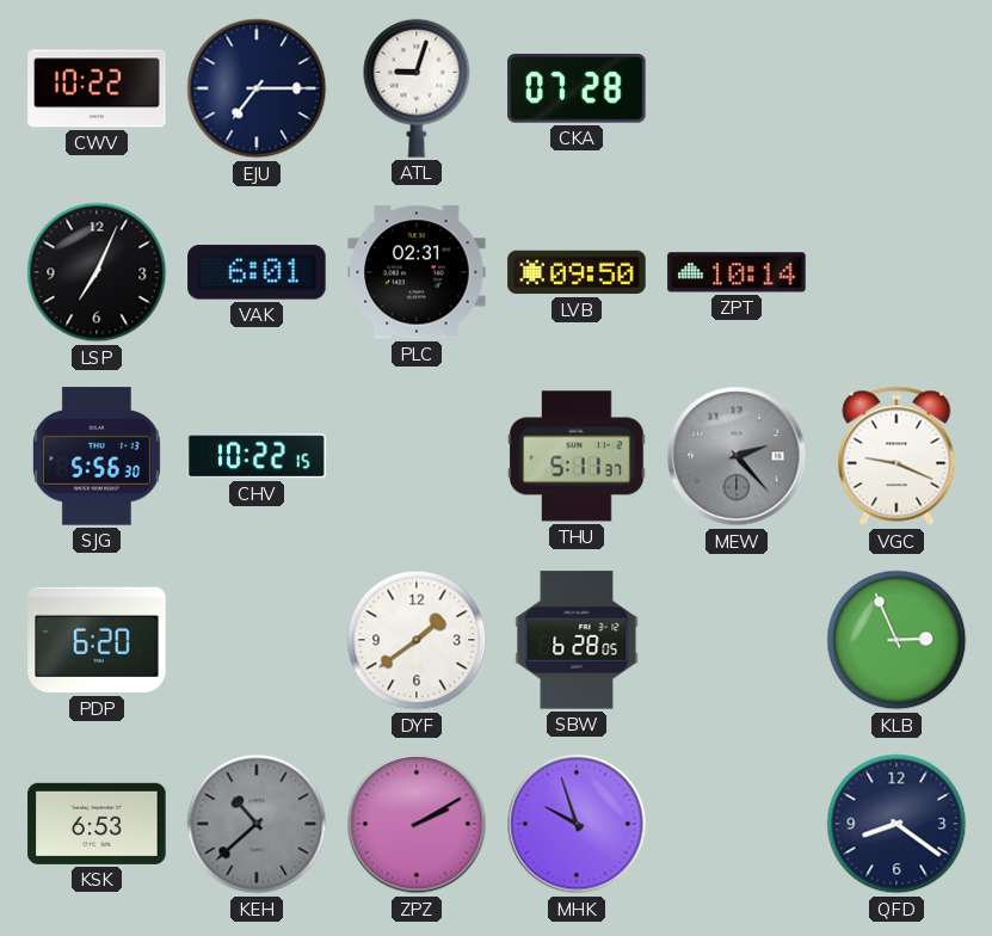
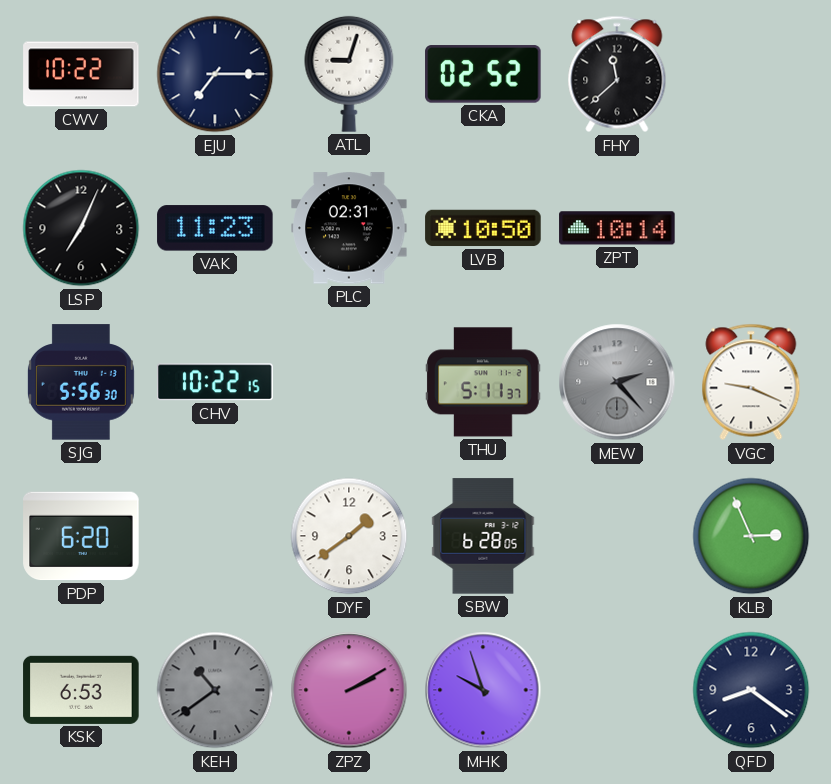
CKA: 07:28 -> 02:52 (483, 74)
FHY: none -> 11:38 (617, 74)
VAK: 6:01 -> 11:23 (215, 228)
LVB: 09:50 -> 10:50 (483, 228)
KEH: 10:38 -> 10:39 (215, 690)
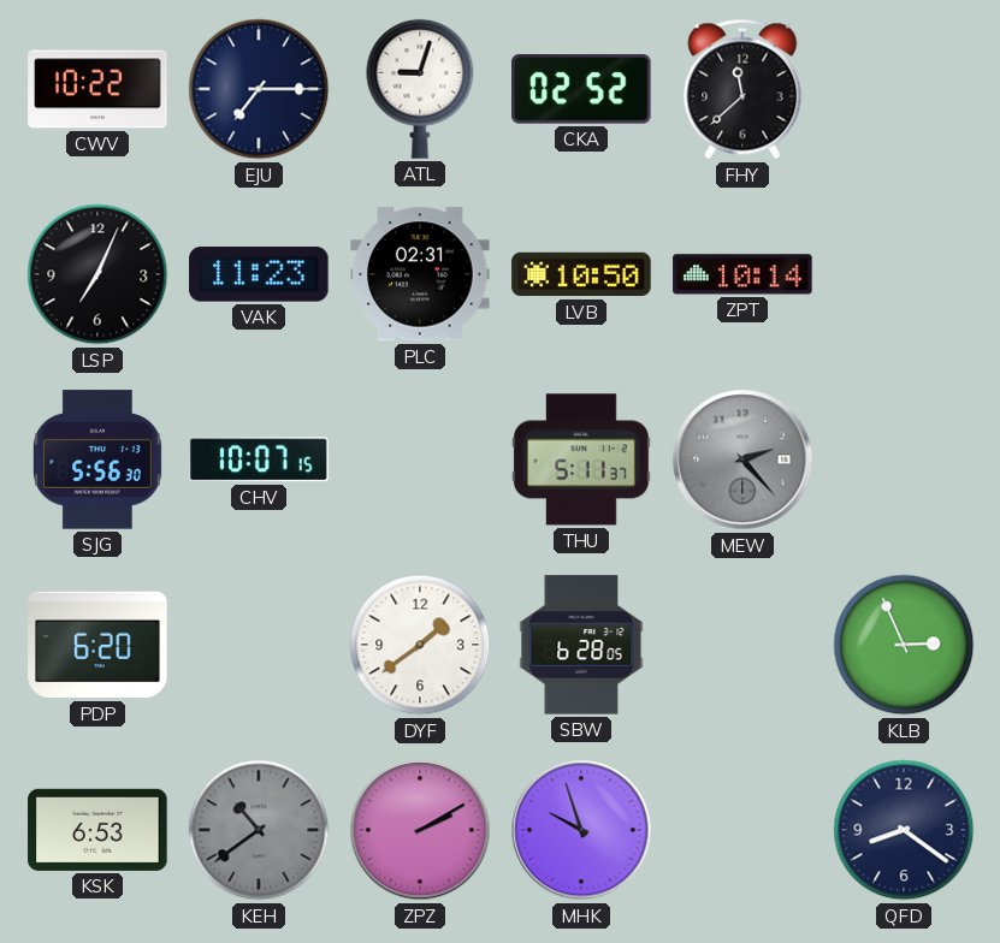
CHV: 10:22 -> 10:07 (259, 459)
VGC: 9:19 -> none (751, 382)
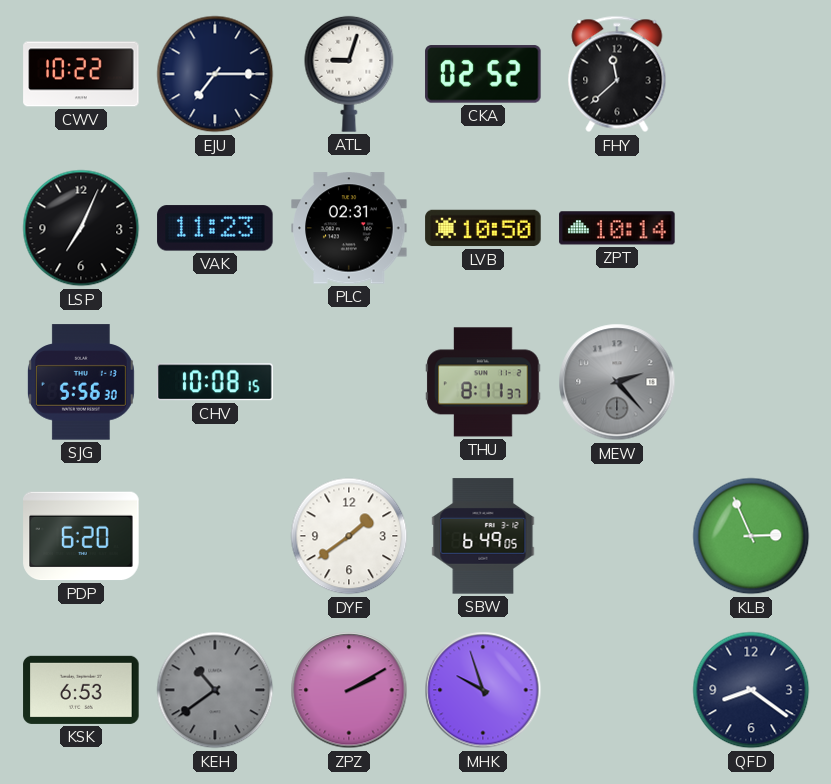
CHV: 10:07 -> 10:08 (215, 382)
THU: 5:11 -> 8:11 (483, 382)
SBW: 6:28 -> 6:49 (483, 536)
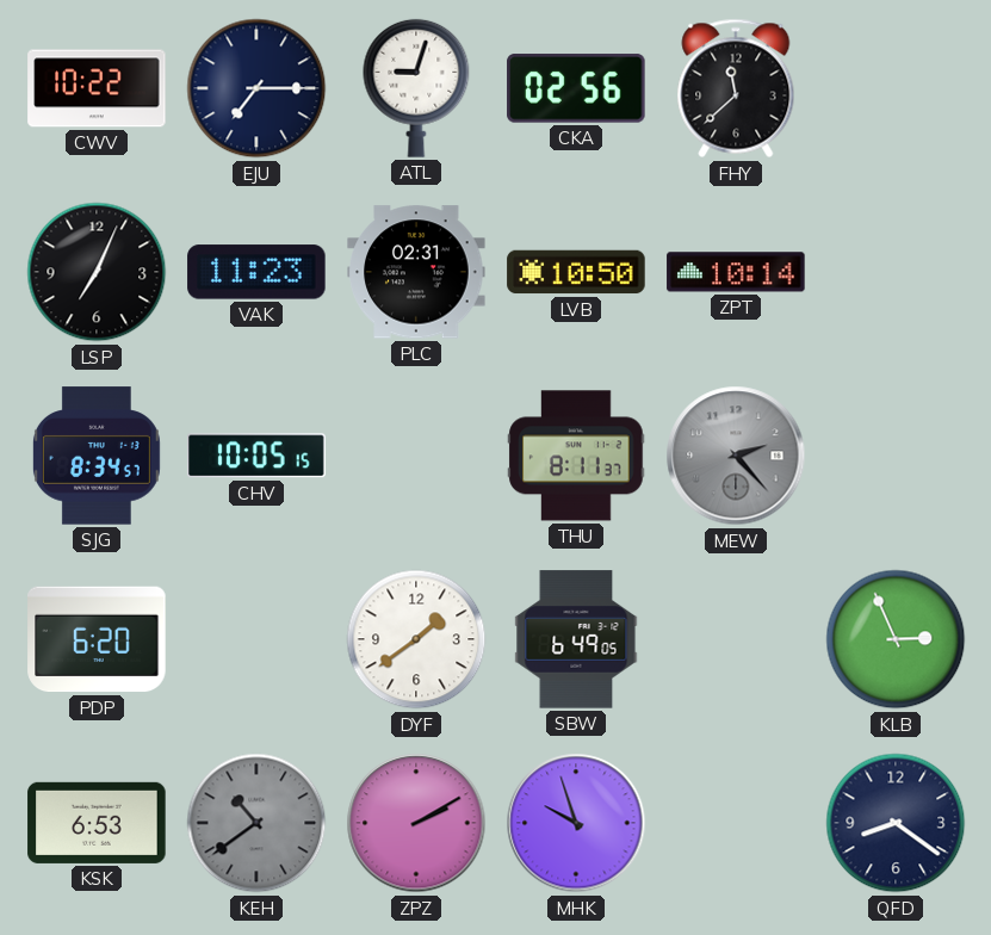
CKA: 02:52 -> 02:56 (576, 88)
SJG: 5:56 -> 8:34 (97, 456)
CHV: 10:08 -> 10:05 (256, 456)
